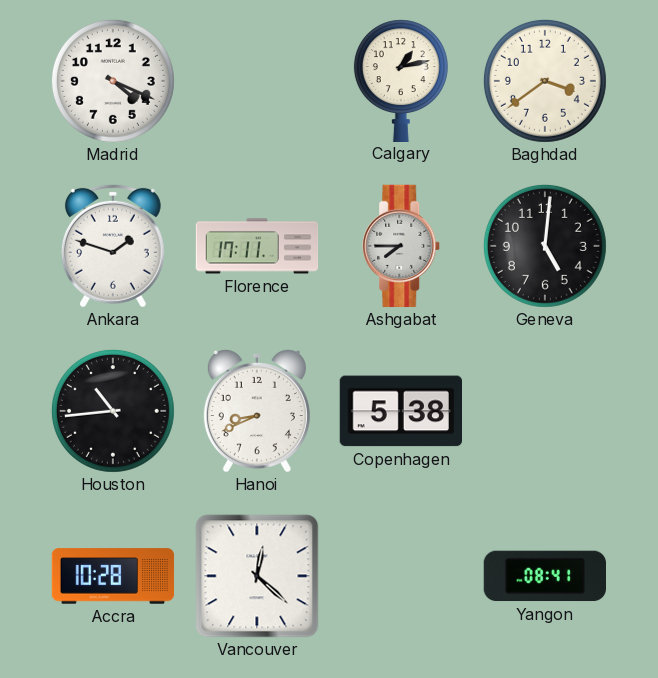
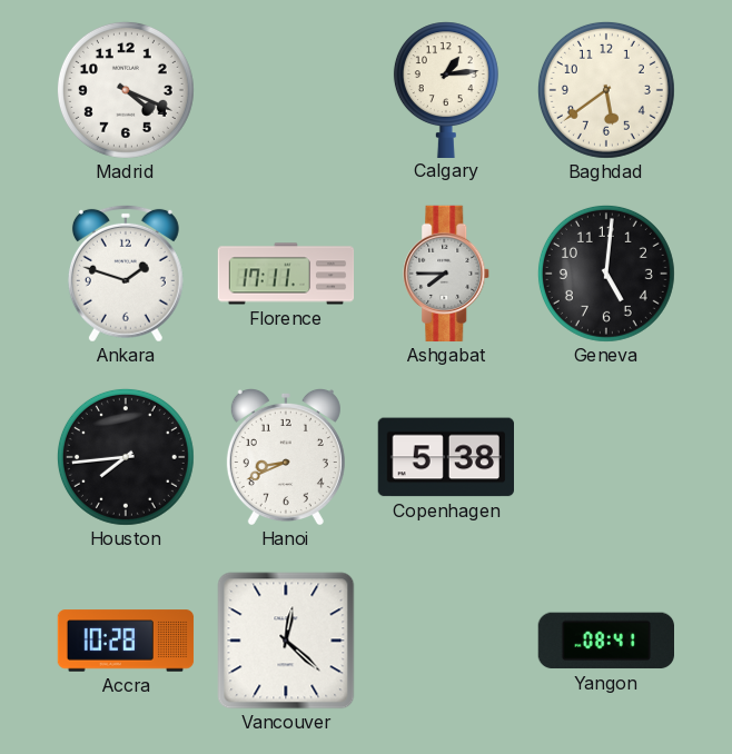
Calgary: 1:13 -> 1:14 (446, 89)
Baghdad: 3:39 -> 5:39 (606, 90)
Houston: 10:44 -> 7:44 (126, 457)
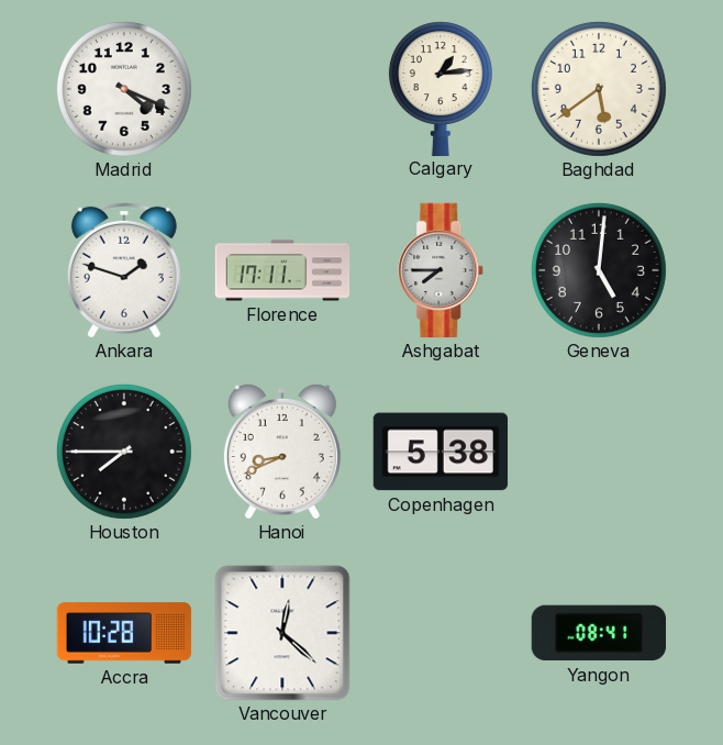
Houston: 7:44 -> 7:45 (124, 452)
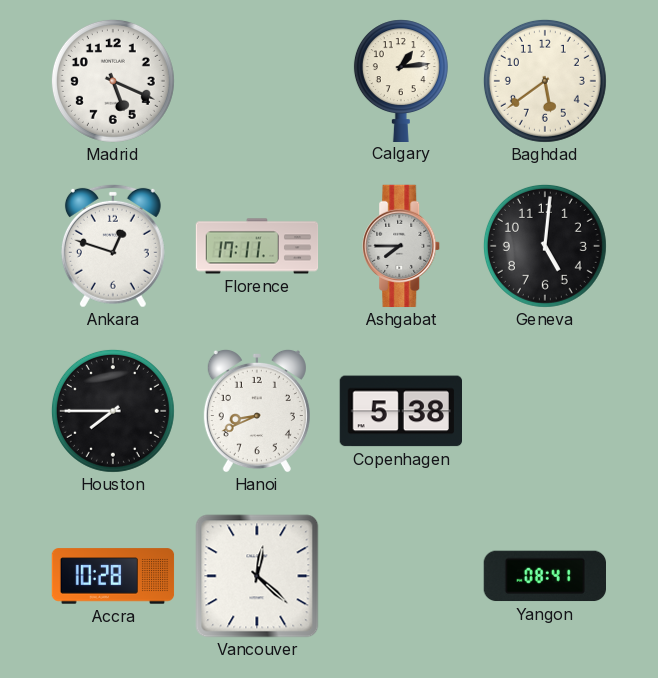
Madrid: 4:19 -> 5:19 (113, 81)
Ankara: 1:48 -> 12:48 (113, 246)
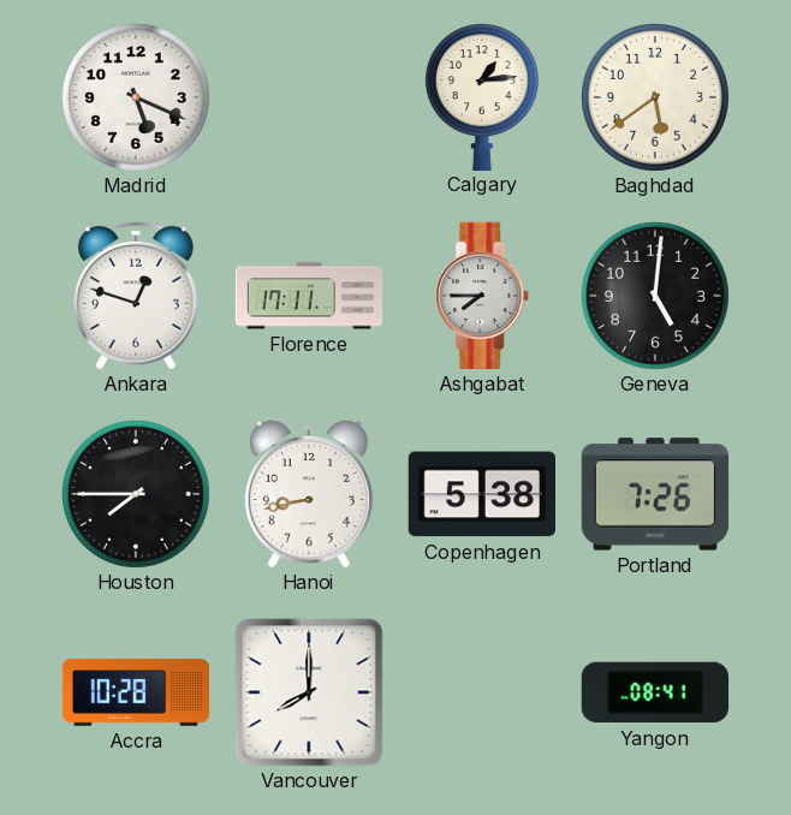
Hanoi: 8:41 -> 8:43 (309, 494)
Portland: none -> 7:26 (654, 494)
Vancouver: 12:22 -> 8:00 (309, 692)
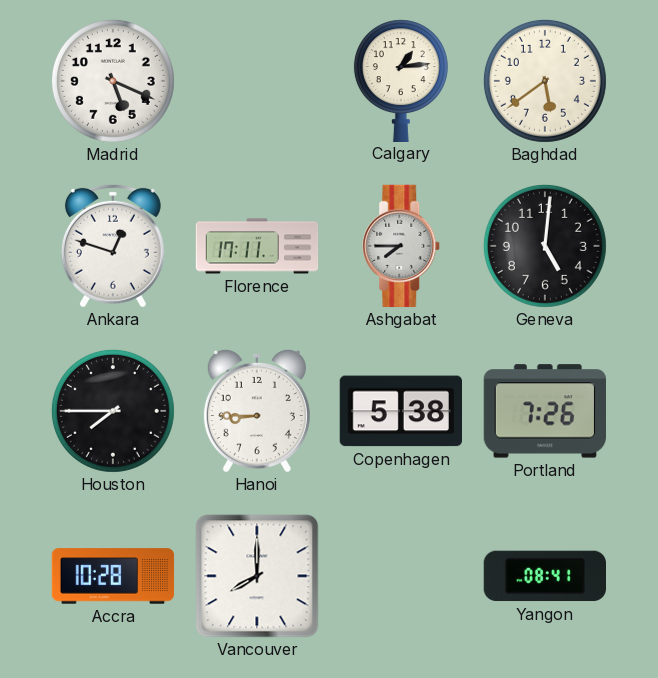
Hanoi: 8:43 -> 8:45 (257, 411)
